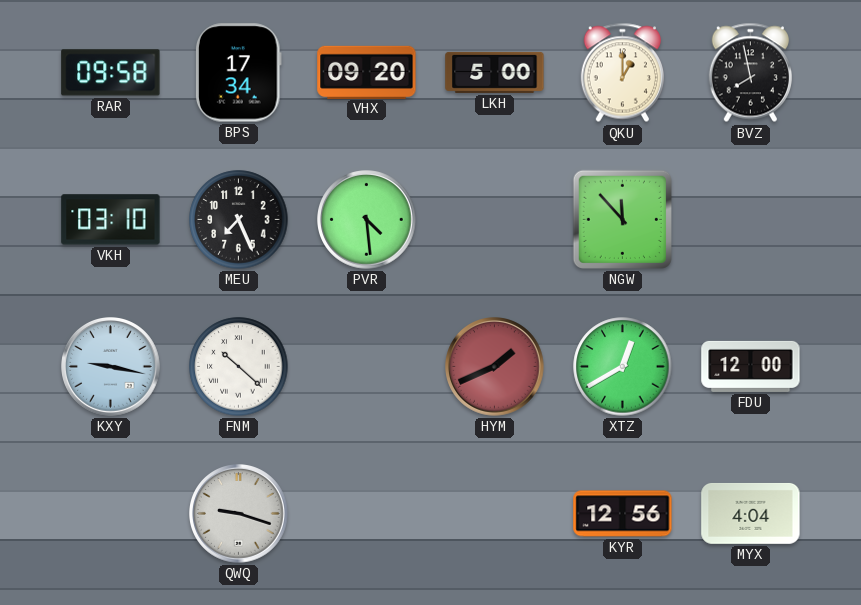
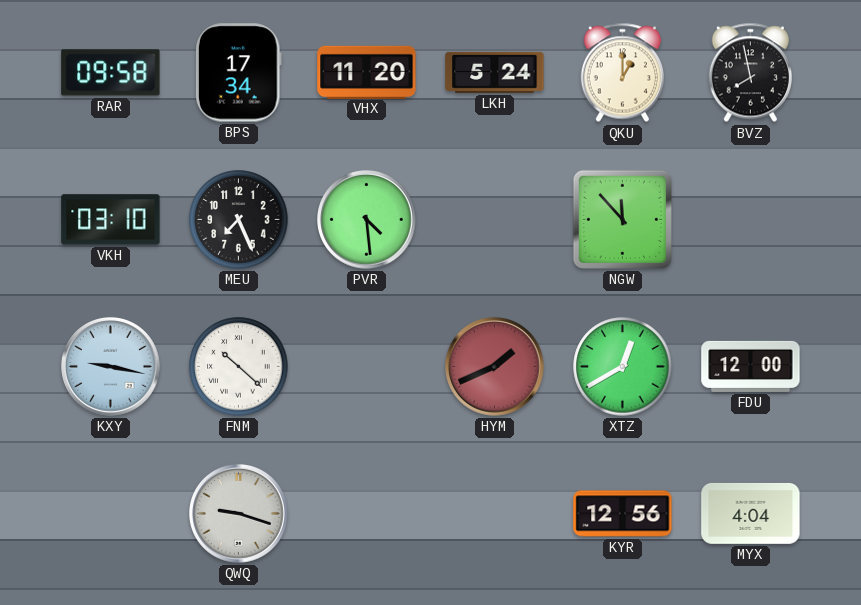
VHX: 09:20 -> 11:20 (367, 72)
LKH: 5:00 -> 5:24 (495, 72)
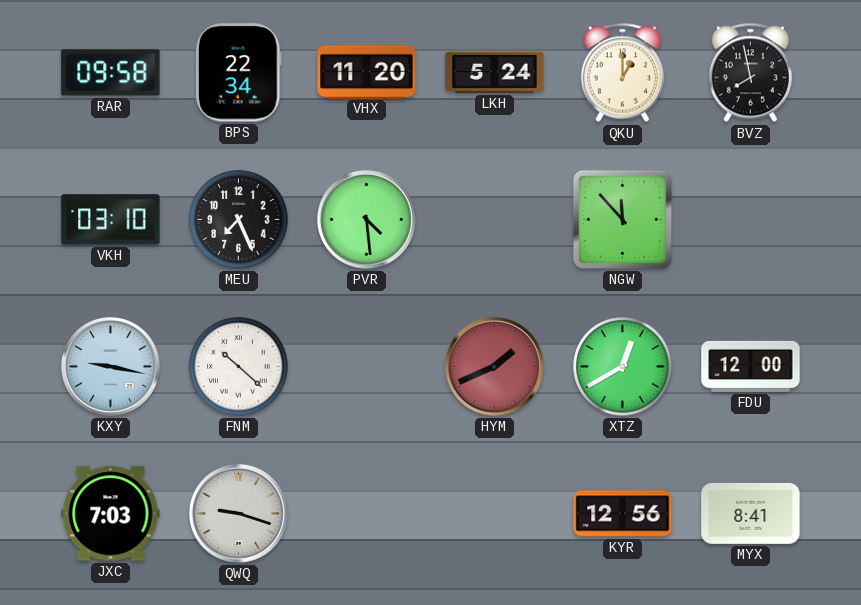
BPS: 17:34 -> 22:34 (238, 73)
JXC: none -> 7:03 (111, 514)
MYX: 4:04 -> 8:41 (751, 513)
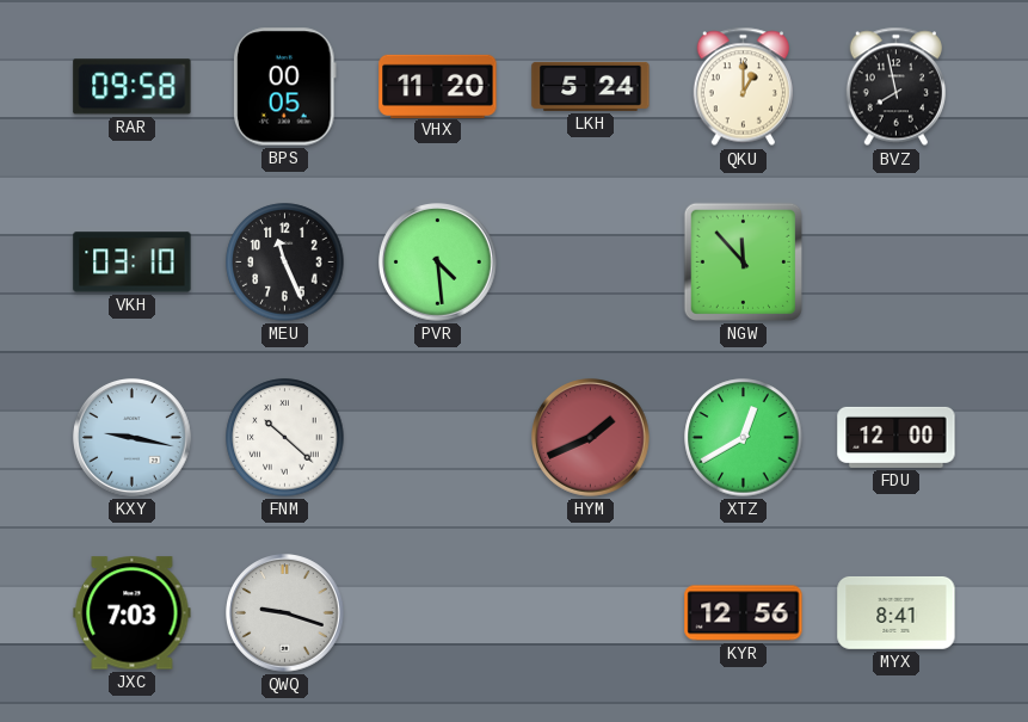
BPS: 22:34 -> 00:05 (284, 87)
MEU: 7:26 -> 11:26 (285, 263)
